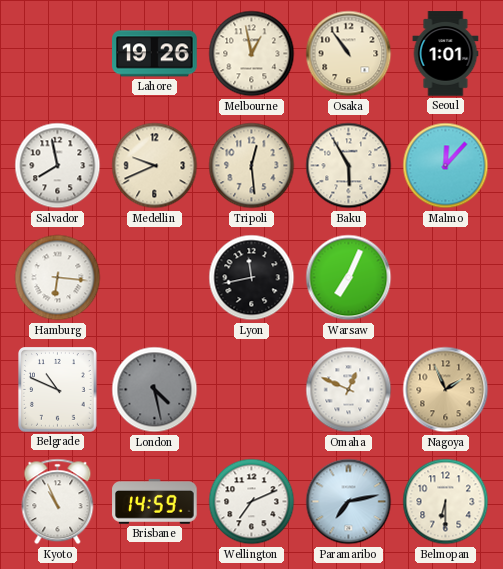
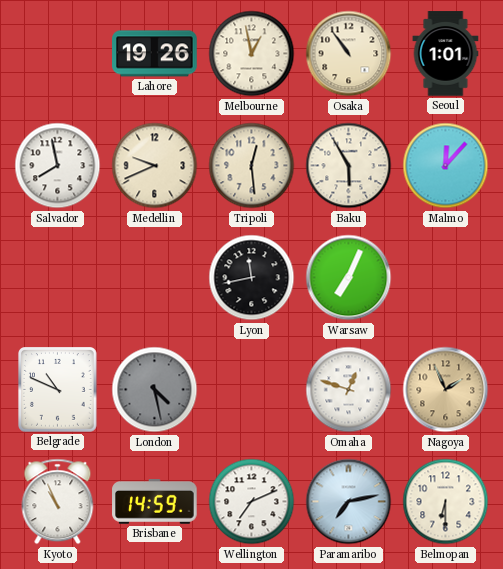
Hamburg: 6:16 -> none (58, 278)
Omaha: 12:49 -> 12:48 (349, 390)
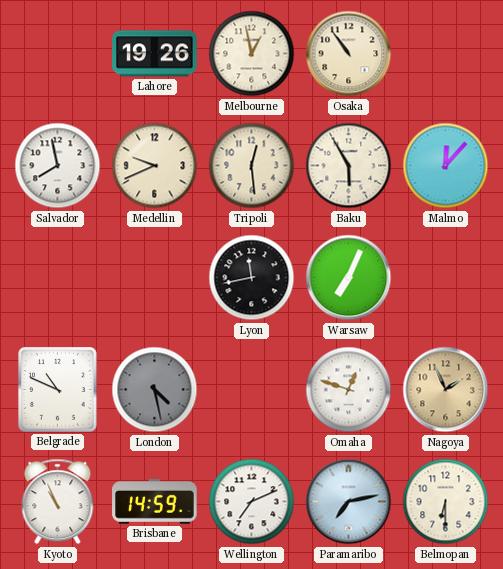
Seoul: 1:01 -> none (446, 54)
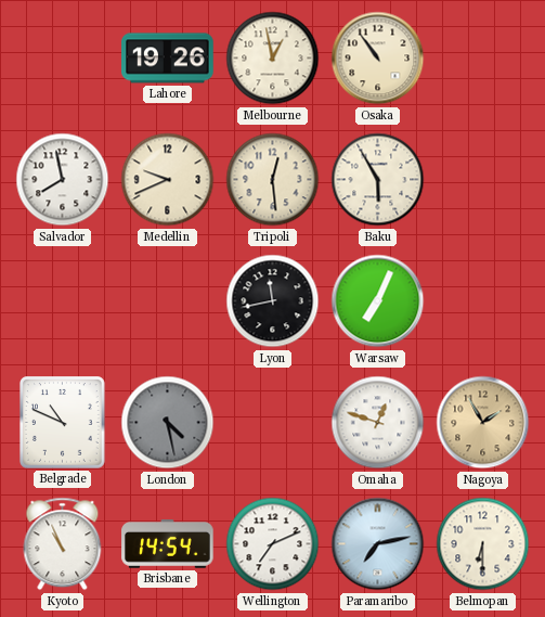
Malmo: 12:07 -> none (446, 166)
Nagoya: 1:56 -> 1:55 (483, 423)
Brisbane: 14:59 -> 14:54 (168, 544)
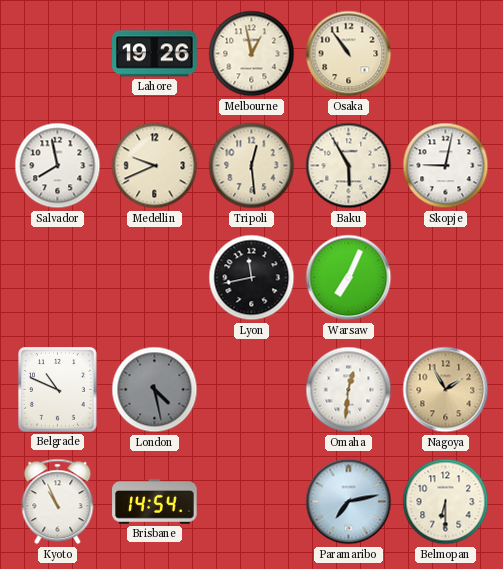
Skopje: none -> 9:02 (446, 166)
Omaha: 12:48 -> 12:31 (349, 390)
Wellington: 7:11 -> none (273, 544)
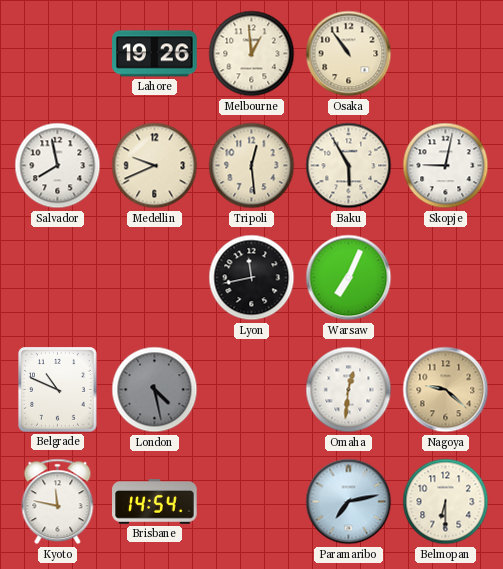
Melbourne: 12:58 -> 12:59 (252, 54)
Nagoya: 1:55 -> 9:22 (446, 390)
Kyoto: 10:56 -> 11:47 (58, 502)
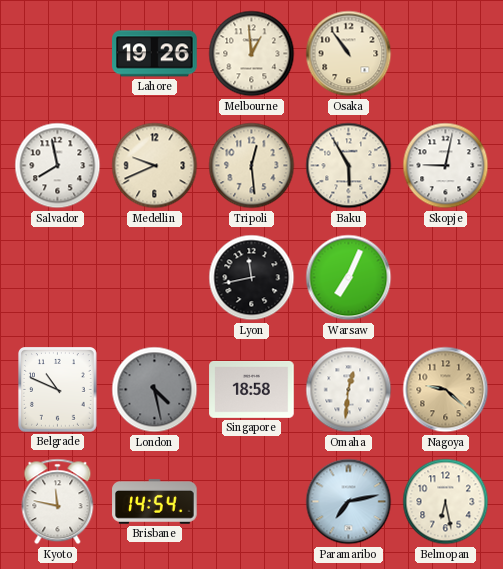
Singapore: none -> 18:58 (252, 389)
Belmopan: 6:30 -> 6:28 (446, 502)
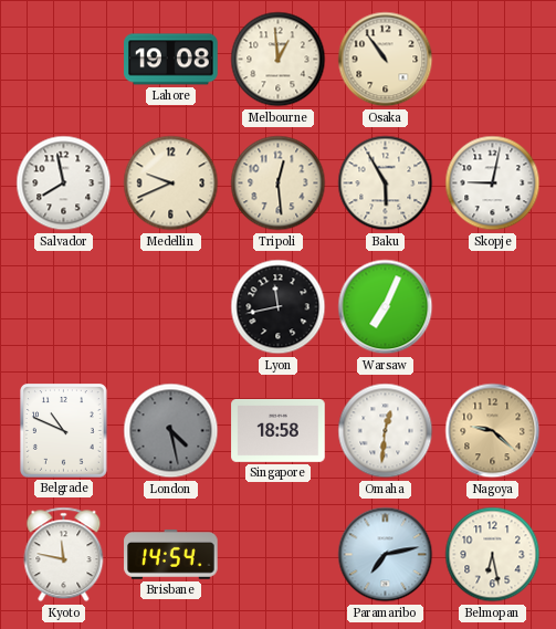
Lahore: 19:26 -> 19:08 (171, 60)
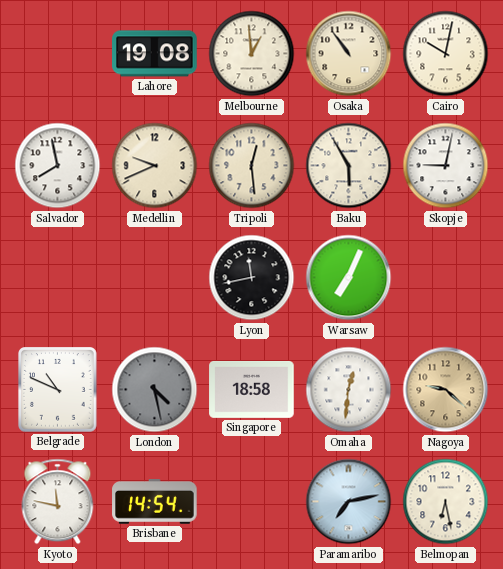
Cairo: none -> 10:02 (446, 54)
